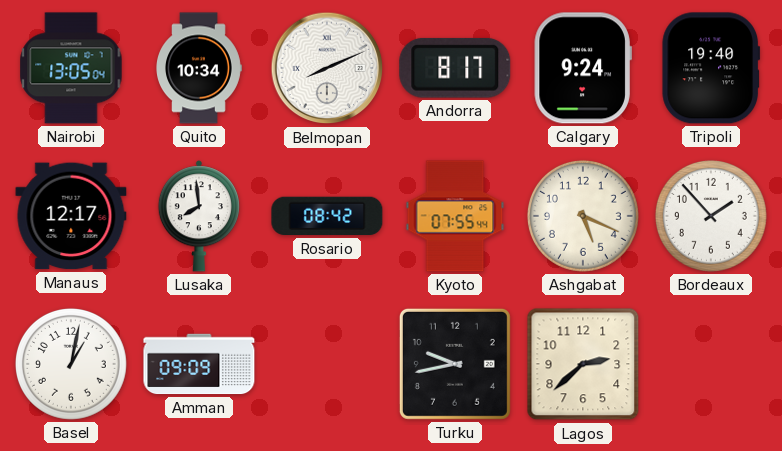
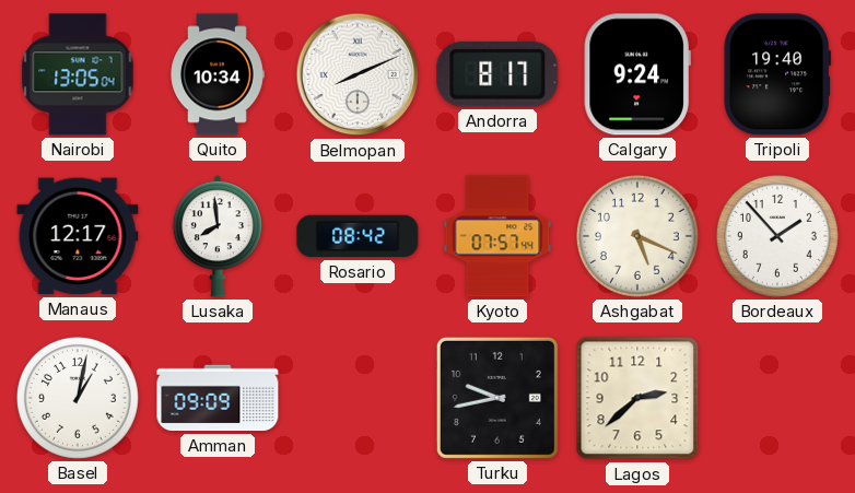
Kyoto: 07:55 -> 07:57 (497, 236)
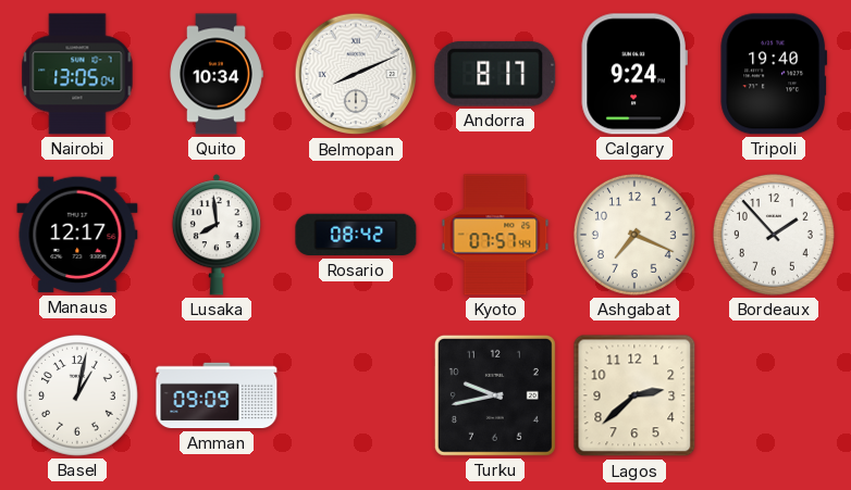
Ashgabat: 5:19 -> 7:19 (634, 235)
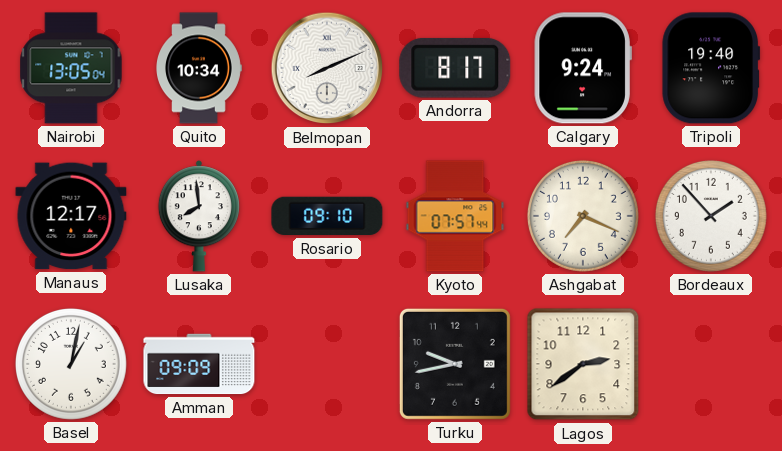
Rosario: 08:42 -> 09:10 (327, 216)
Lagos: 2:38 -> 2:39 (583, 364)
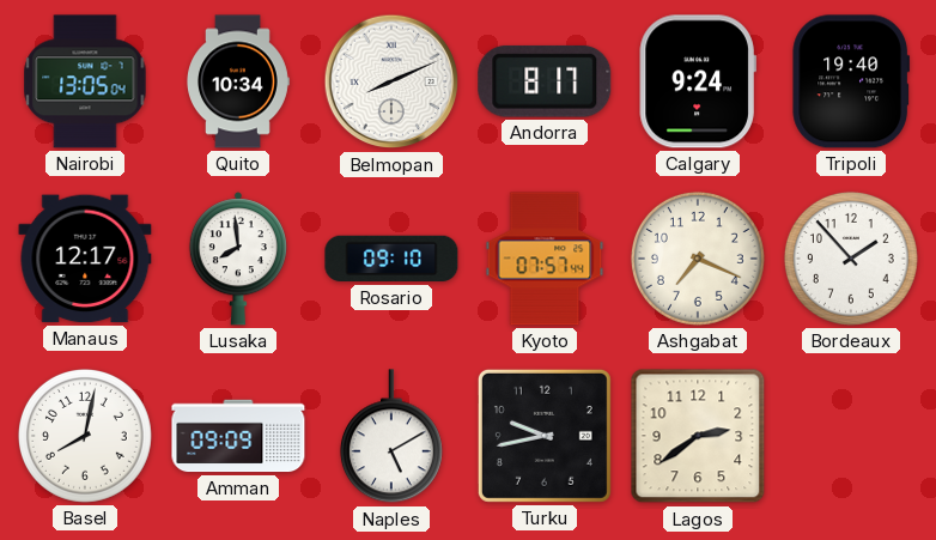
Basel: 1:02 -> 8:02 (85, 436)
Naples: none -> 5:10 (391, 437)
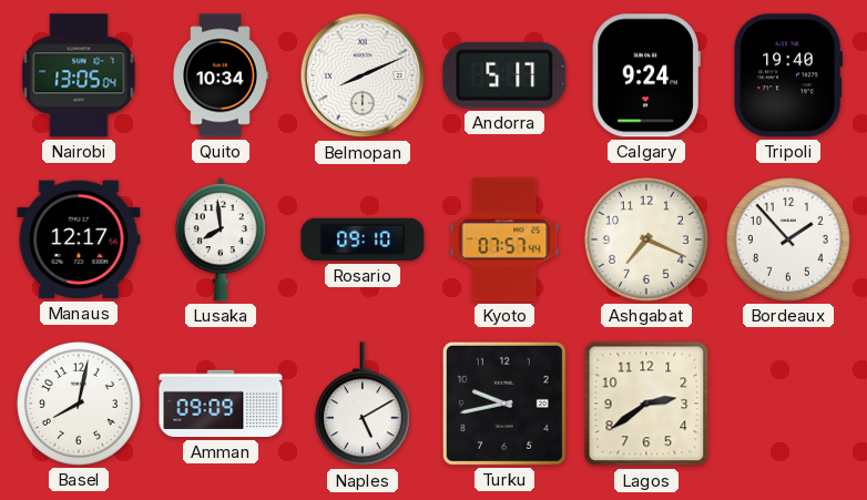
Andorra: 8:17 -> 5:17 (504, 75)
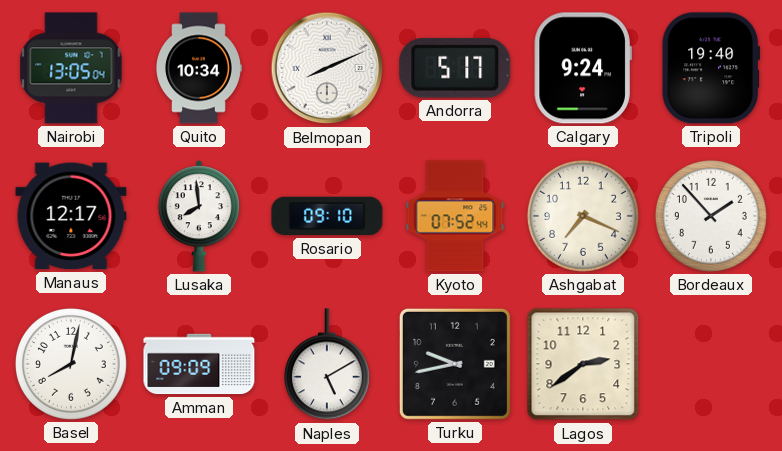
Kyoto: 07:57 -> 07:52 (455, 216)
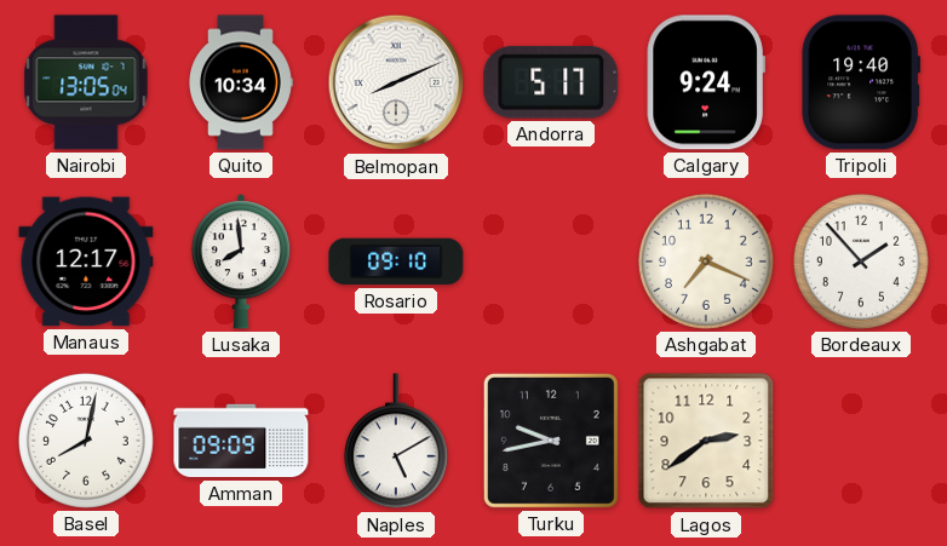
Kyoto: 07:52 -> none (455, 216)
